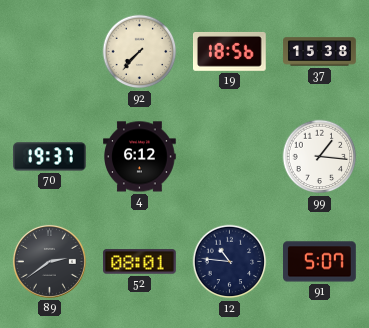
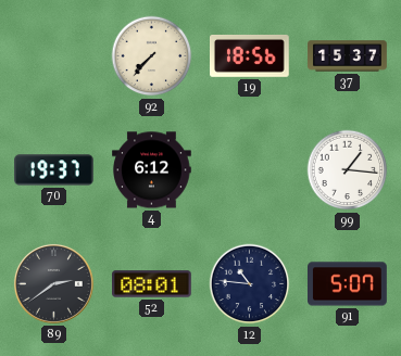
37: 15:38 -> 15:37 (348, 56)
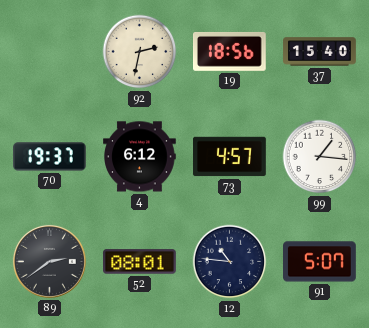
92: 7:37 -> 2:32 (140, 52)
37: 15:37 -> 15:40 (320, 52)
73: none -> 4:57 (230, 157)
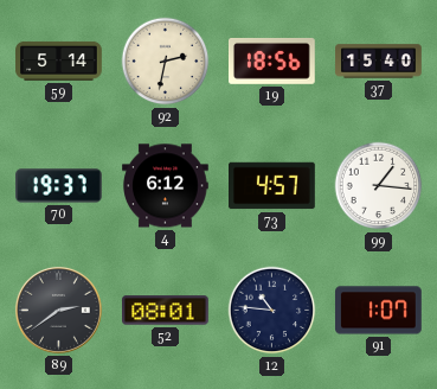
59: none -> 5:14 (59, 62)
91: 5:07 -> 1:07 (379, 311)
